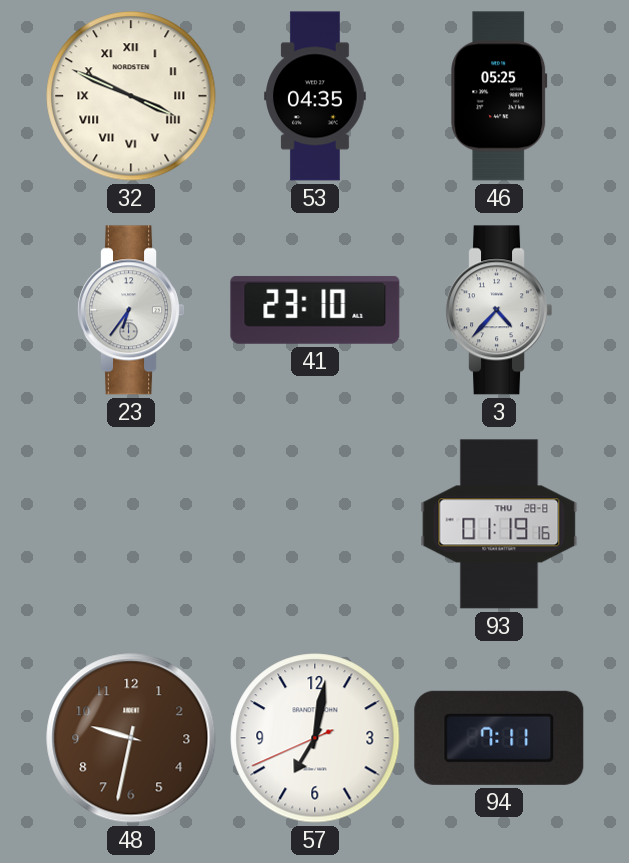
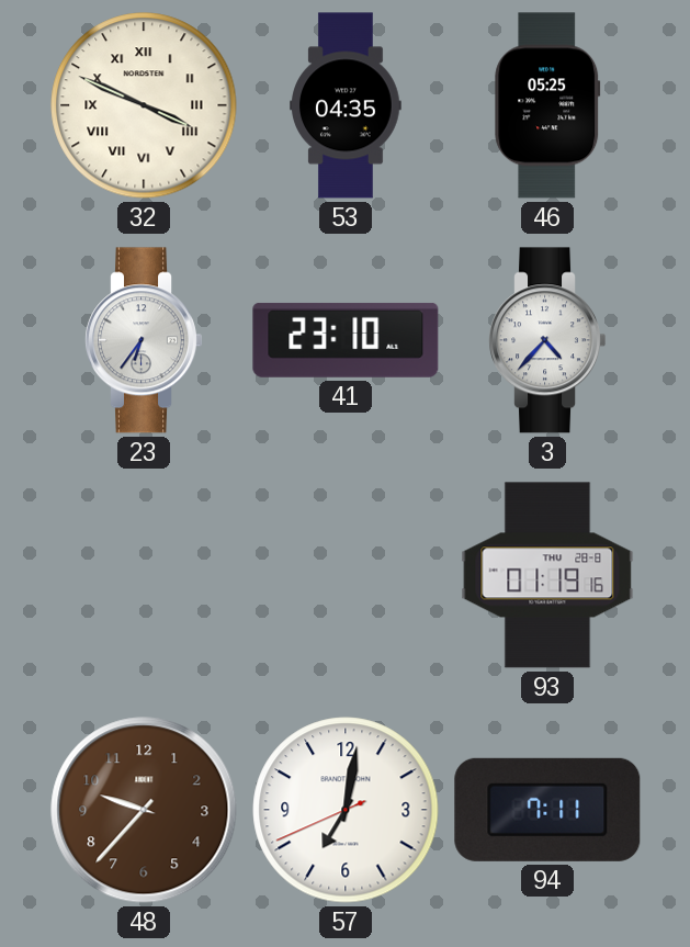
48: 9:32 -> 9:37 (144, 810)
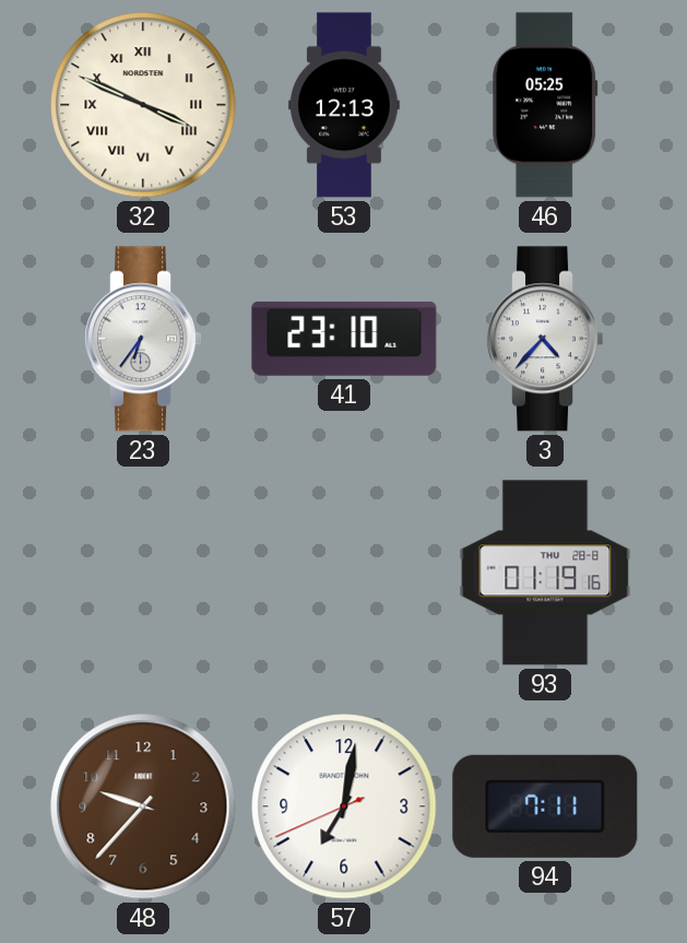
53: 04:35 -> 12:13 (344, 105)
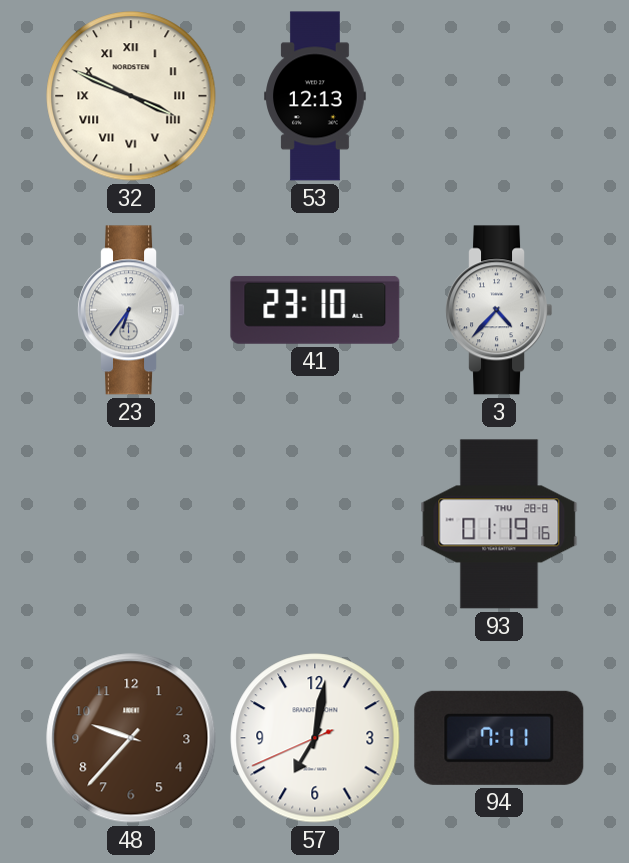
46: 05:25 -> none (545, 105)
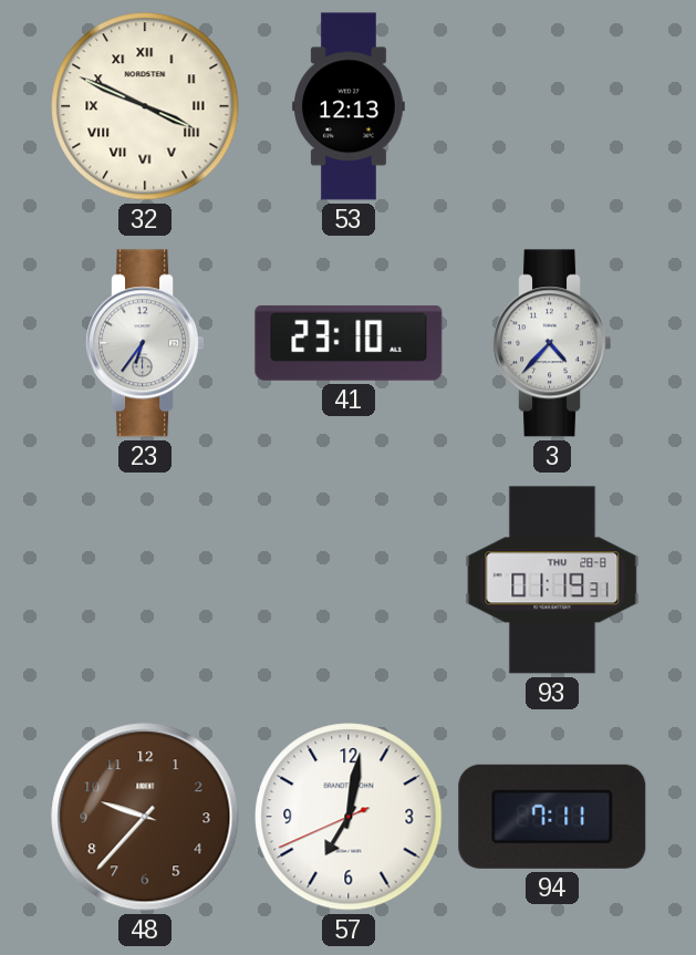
93: 01:19:16 -> 01:19:31 (552, 580)
